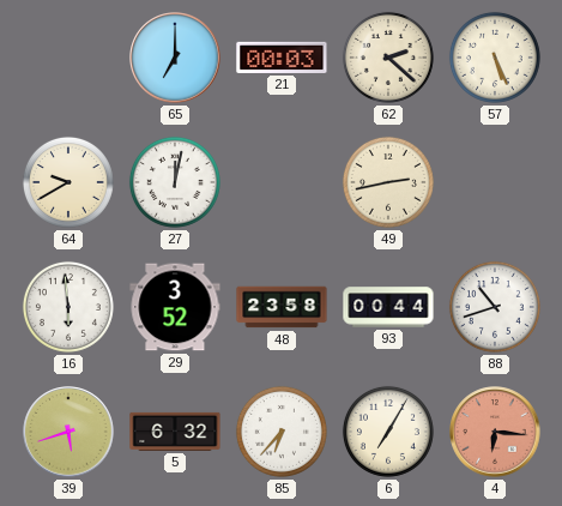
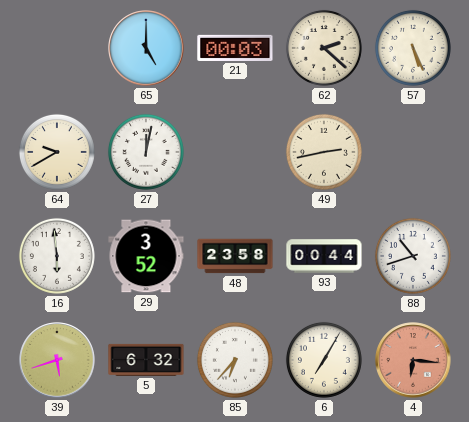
65: 7:00 -> 5:00 (146, 48)
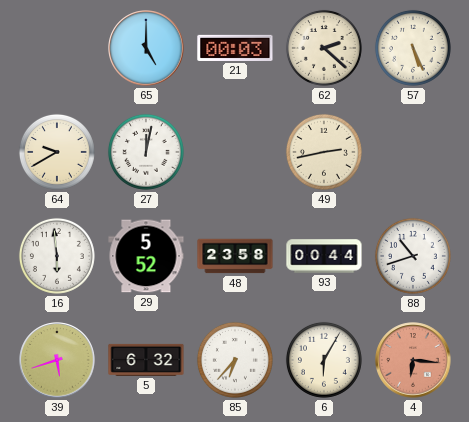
29: 3:52 -> 5:52 (146, 256)
6: 7:05 -> 6:05 (324, 360)
